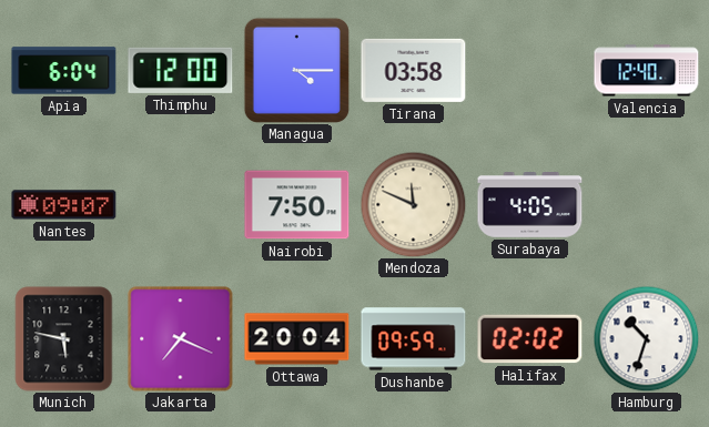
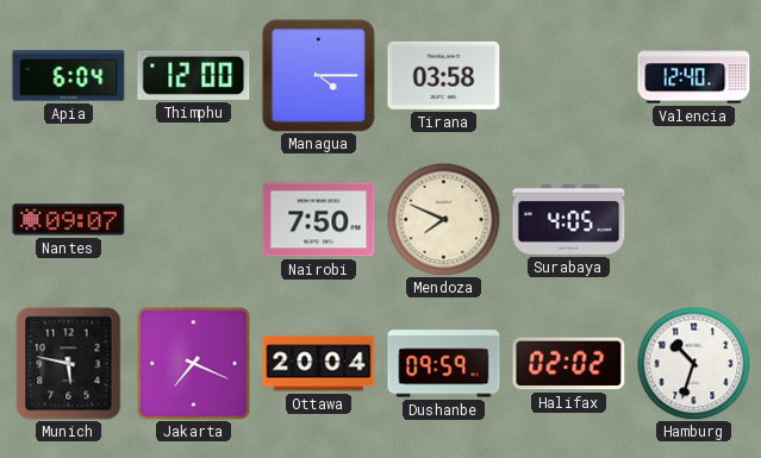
Mendoza: 11:49 -> 7:49 (443, 219)
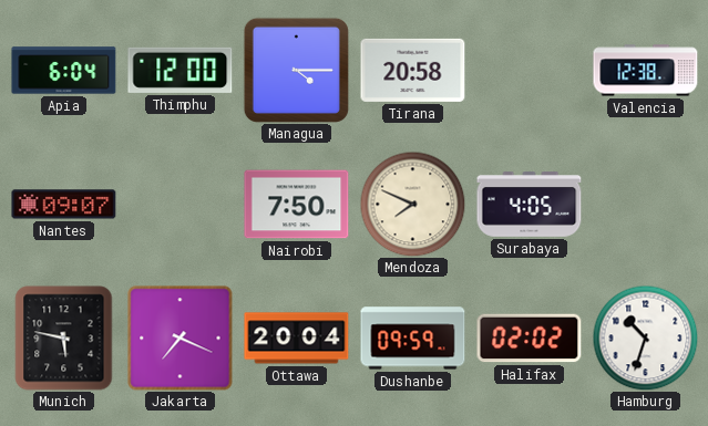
Tirana: 03:58 -> 20:58 (413, 70)
Valencia: 12:40 -> 12:38 (646, 71)
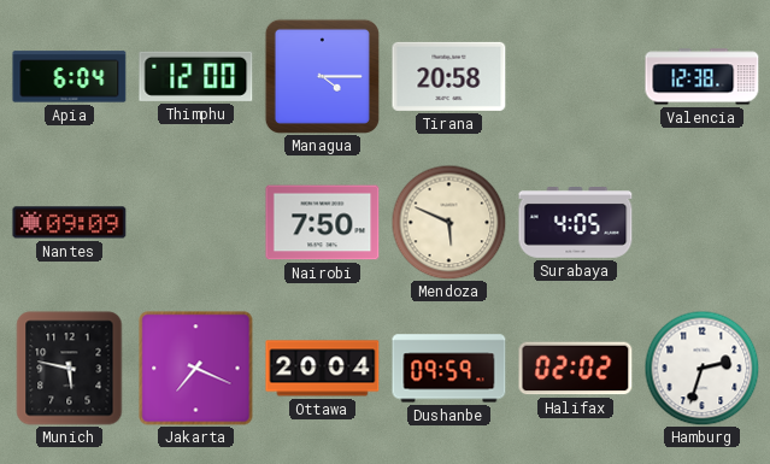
Nantes: 09:07 -> 09:09 (70, 223)
Mendoza: 7:49 -> 5:49 (448, 222)
Hamburg: 10:33 -> 2:33 (701, 368)
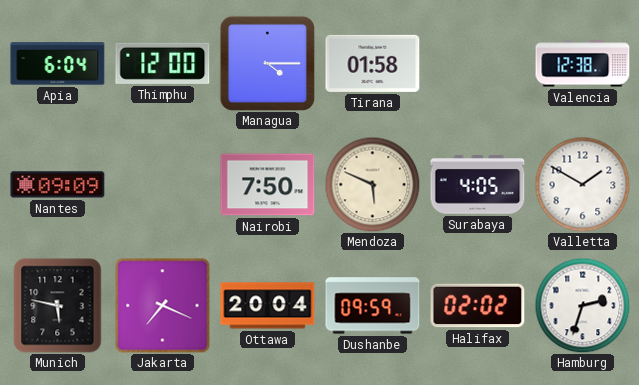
Tirana: 20:58 -> 01:58 (373, 63)
Valletta: none -> 1:50 (582, 184)
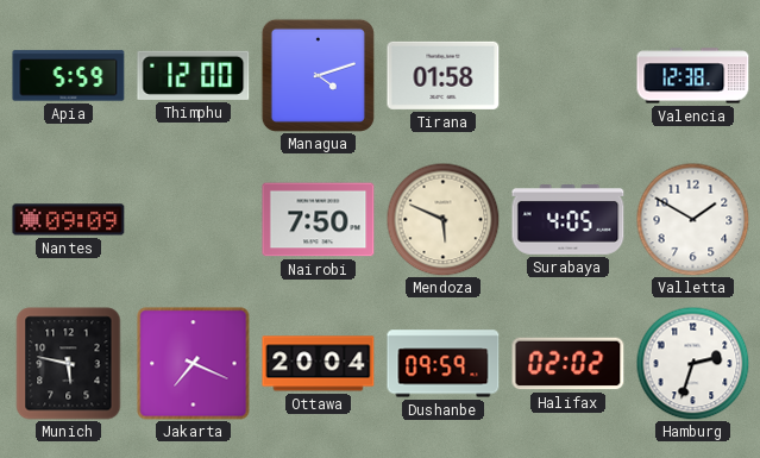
Apia: 6:04 -> 5:59 (69, 76)
Managua: 4:15 -> 4:12 (318, 75)
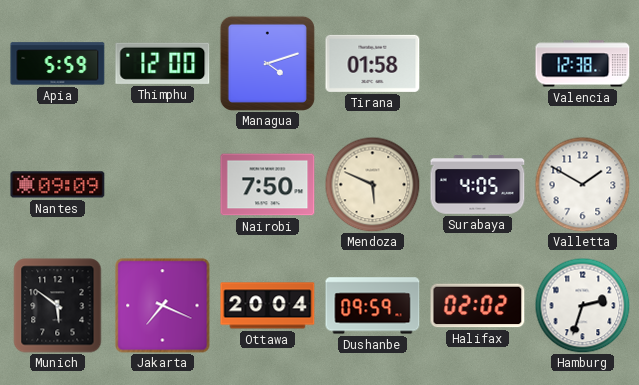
Munich: 5:47 -> 5:51 (58, 306)
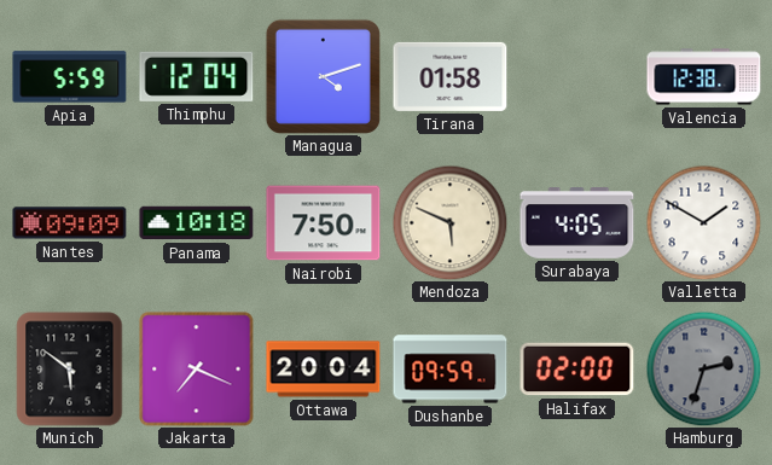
Thimphu: 12:00 -> 12:04 (197, 76)
Panama: none -> 10:18 (197, 223)
Halifax: 02:02 -> 02:00 (577, 370)
Hamburg dial: white -> grey (703, 368)
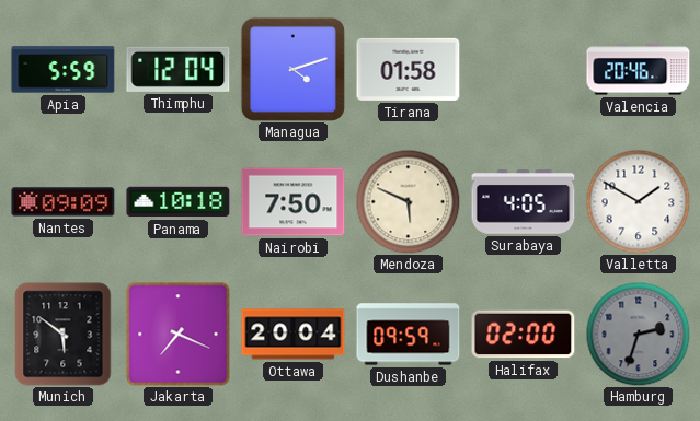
Valencia: 12:38 -> 20:46 (639, 70)
